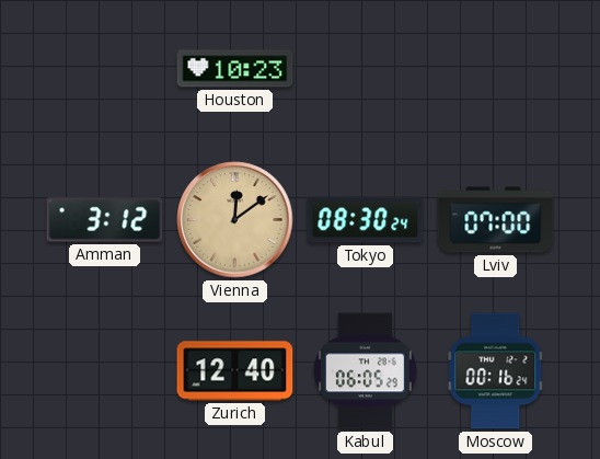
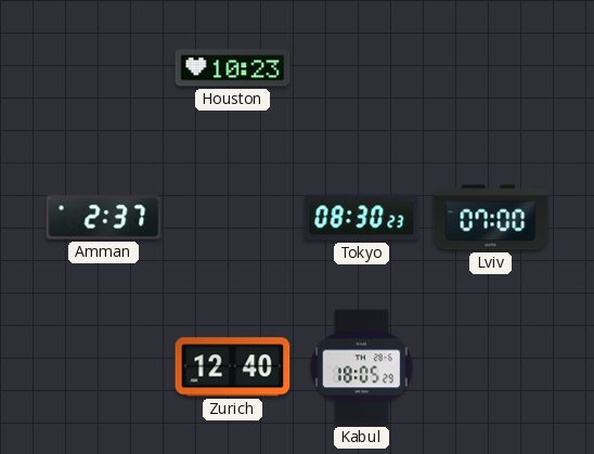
Amman: 3:12 -> 2:37 (104, 218)
Vienna: 12:09 -> none (235, 220)
Tokyo: 08:30:24 -> 08:30:23 (362, 218)
Kabul: 06:05 -> 18:05 (361, 367)
Moscow: 00:16 -> none (496, 371)
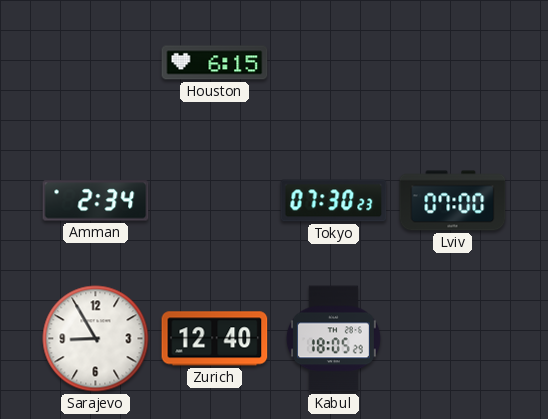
Houston: 10:23 -> 6:15 (215, 63)
Amman: 2:37 -> 2:34 (96, 201)
Tokyo: 08:30 -> 07:30 (334, 201)
Sarajevo: none -> 8:55 (96, 339)
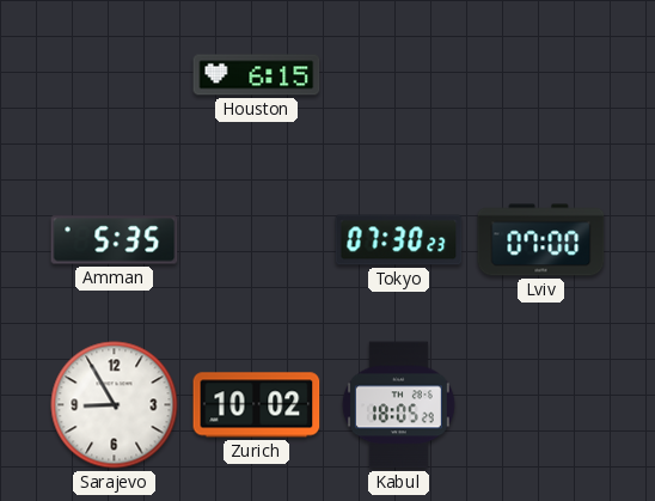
Amman: 2:34 -> 5:35 (115, 240)
Zurich: 12:40 -> 10:02 (257, 405)
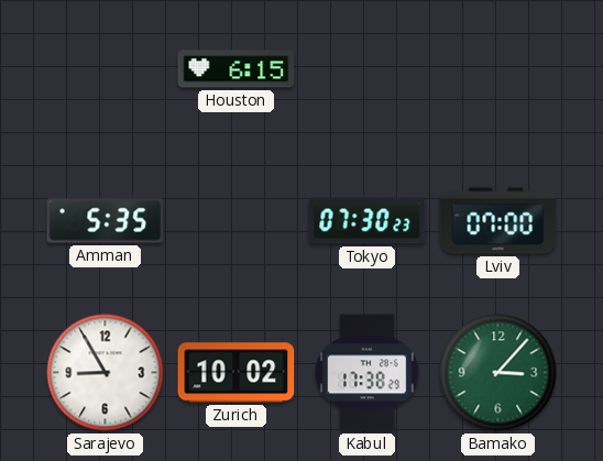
Kabul: 18:05 -> 17:38 (366, 373)
Bamako: none -> 3:07 (498, 373)
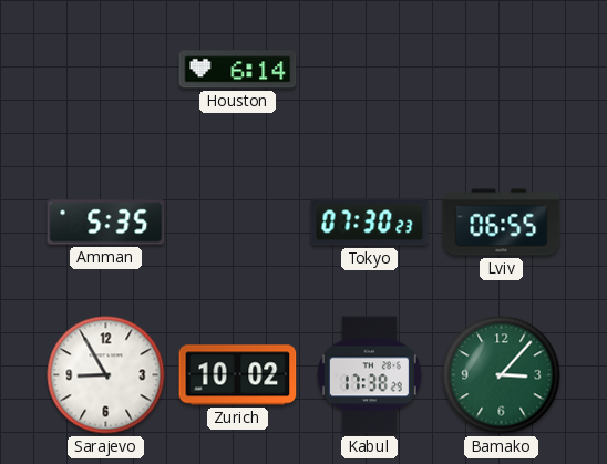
Houston: 6:15 -> 6:14 (238, 70)
Lviv: 07:00 -> 06:55 (502, 223)
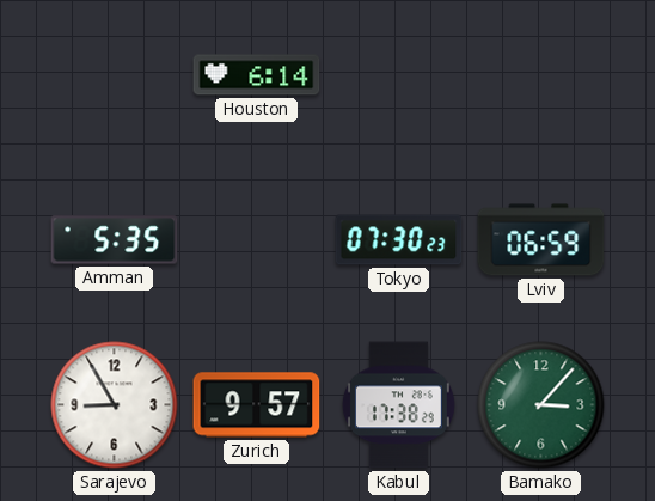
Lviv: 06:55 -> 06:59 (541, 240)
Zurich: 10:02 -> 9:57 (257, 405)
